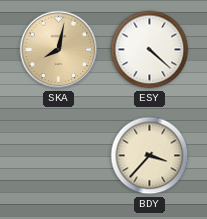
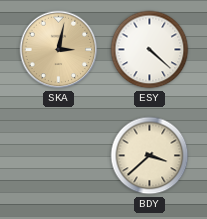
SKA: 8:02 -> 3:02 (59, 50)
BDY: 3:37 -> 3:38 (150, 156)
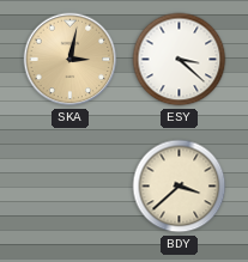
ESY: 4:22 -> 3:22 (180, 60)
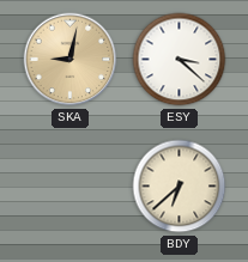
SKA: 3:02 -> 9:02 (71, 60)
BDY: 3:38 -> 6:38 (180, 187)
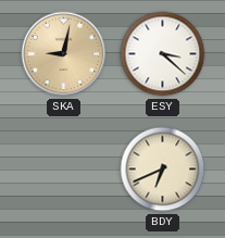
BDY: 6:38 -> 6:41 (163, 170)
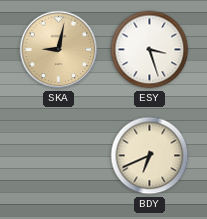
ESY: 3:22 -> 3:27 (150, 50)
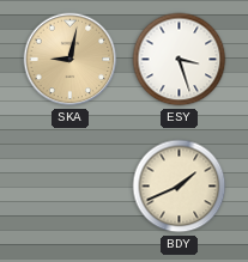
BDY: 6:41 -> 1:41 (180, 187)
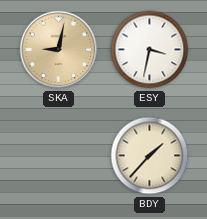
ESY: 3:27 -> 3:32 (150, 50)
BDY: 1:41 -> 1:37 (150, 156)
